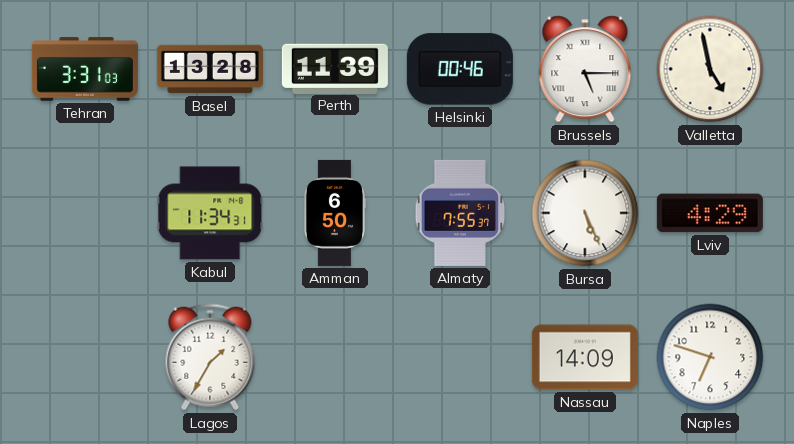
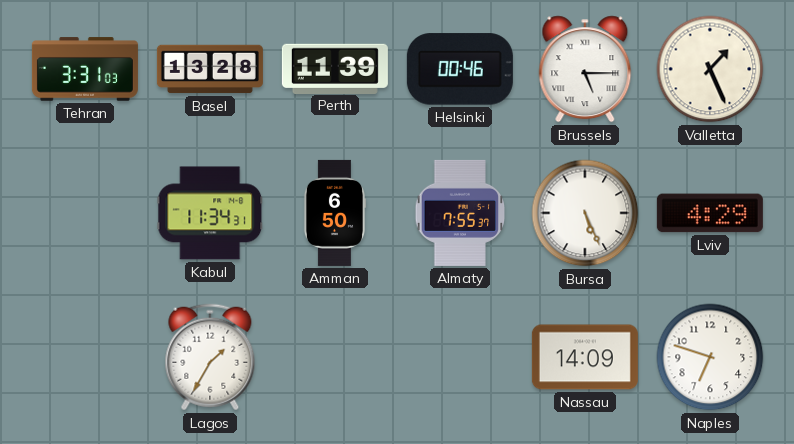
Valletta: 4:58 -> 1:26 (710, 69)
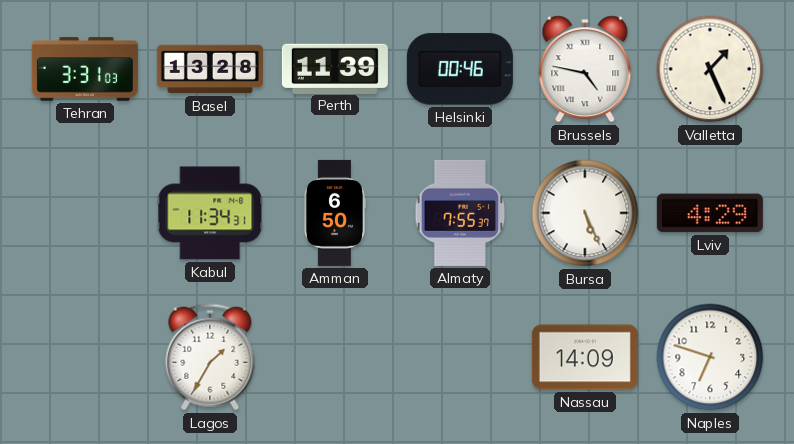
Brussels: 5:15 -> 4:47 (585, 69)
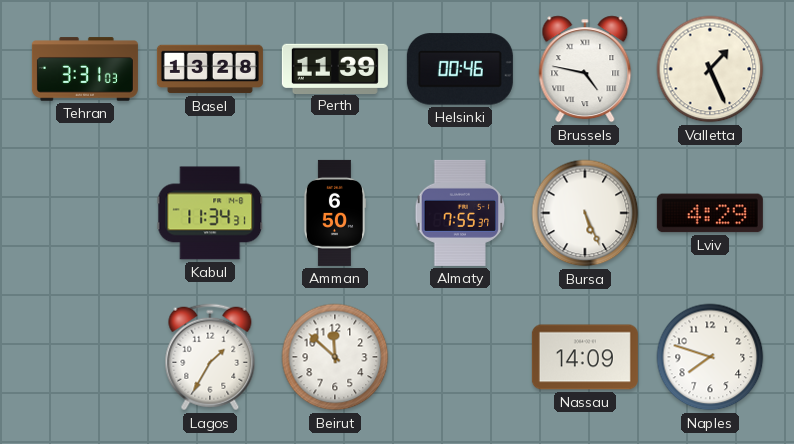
Beirut: none -> 11:52 (335, 357)
Naples: 6:48 -> 7:48 (710, 357)
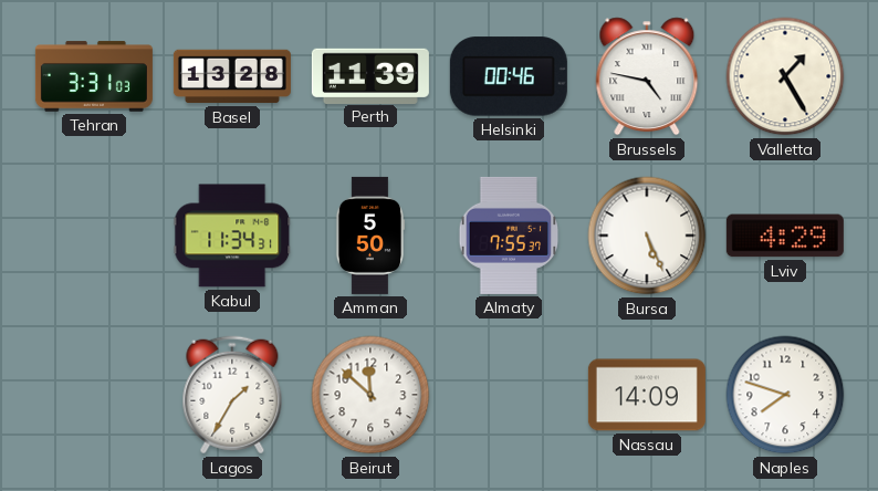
Valletta: 1:26 -> 1:25 (785, 76)
Amman: 6:50 -> 5:50 (370, 236)
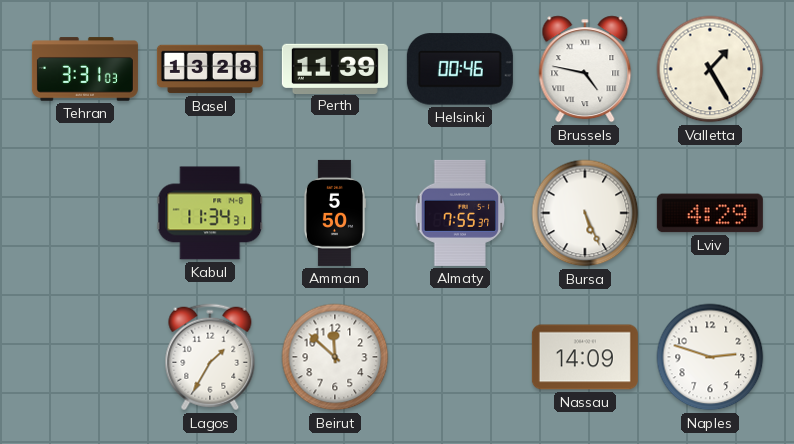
Naples: 7:48 -> 2:48 (710, 357)
